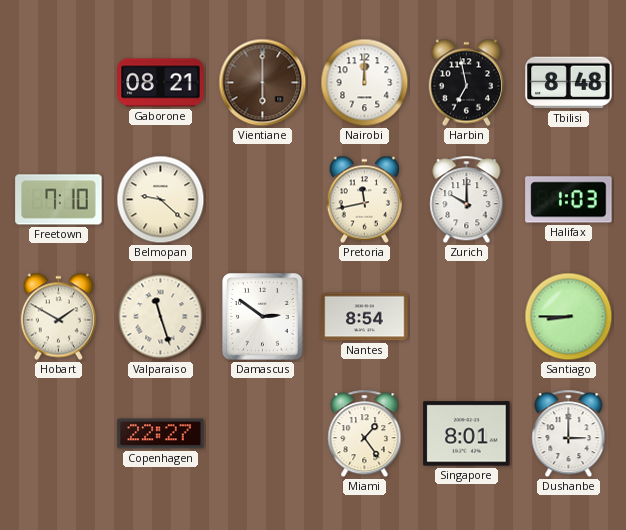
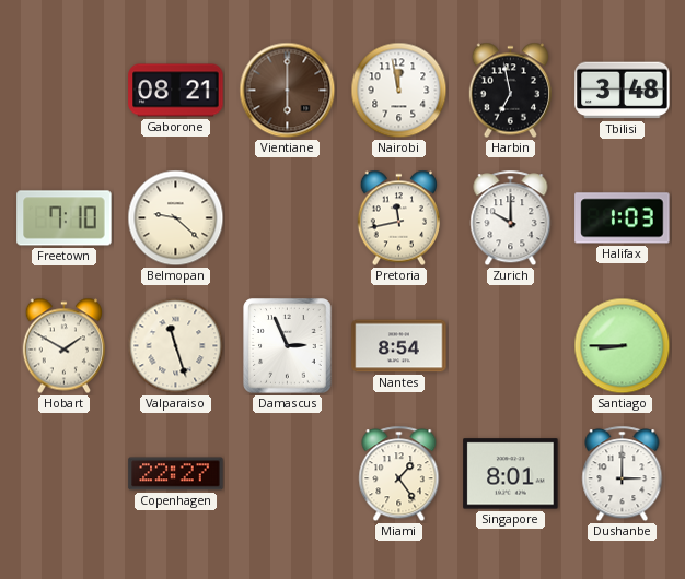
Nairobi: 12:00 -> 11:58 (399, 91)
Tbilisi: 8:48 -> 3:48 (623, 91)
Damascus: 2:51 -> 2:56 (288, 346)
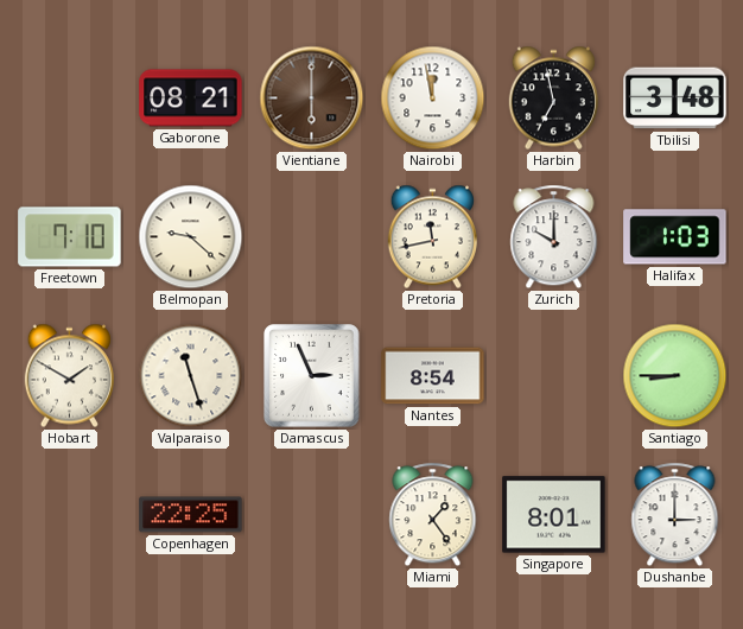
Copenhagen: 22:27 -> 22:25 (191, 515)
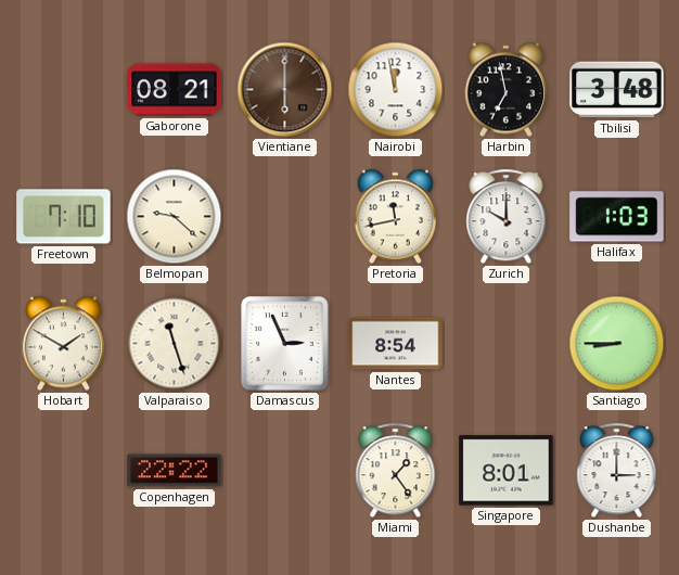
Copenhagen: 22:25 -> 22:22 (175, 471)
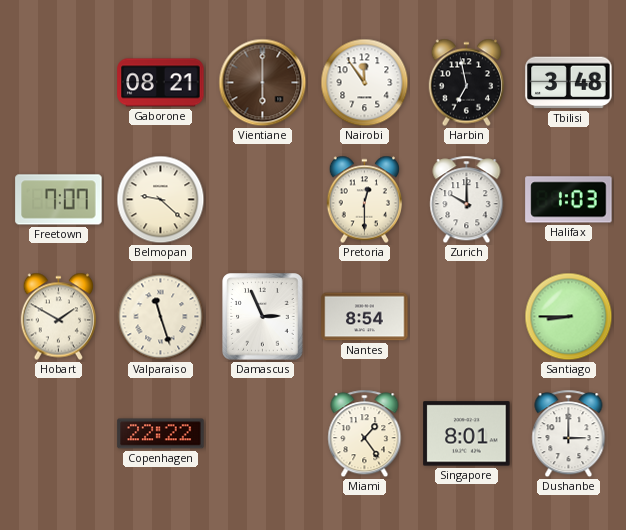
Nairobi: 11:58 -> 11:54 (365, 83)
Freetown: 7:10 -> 7:07 (59, 200)
Pretoria: 11:43 -> 12:30 (364, 200)
